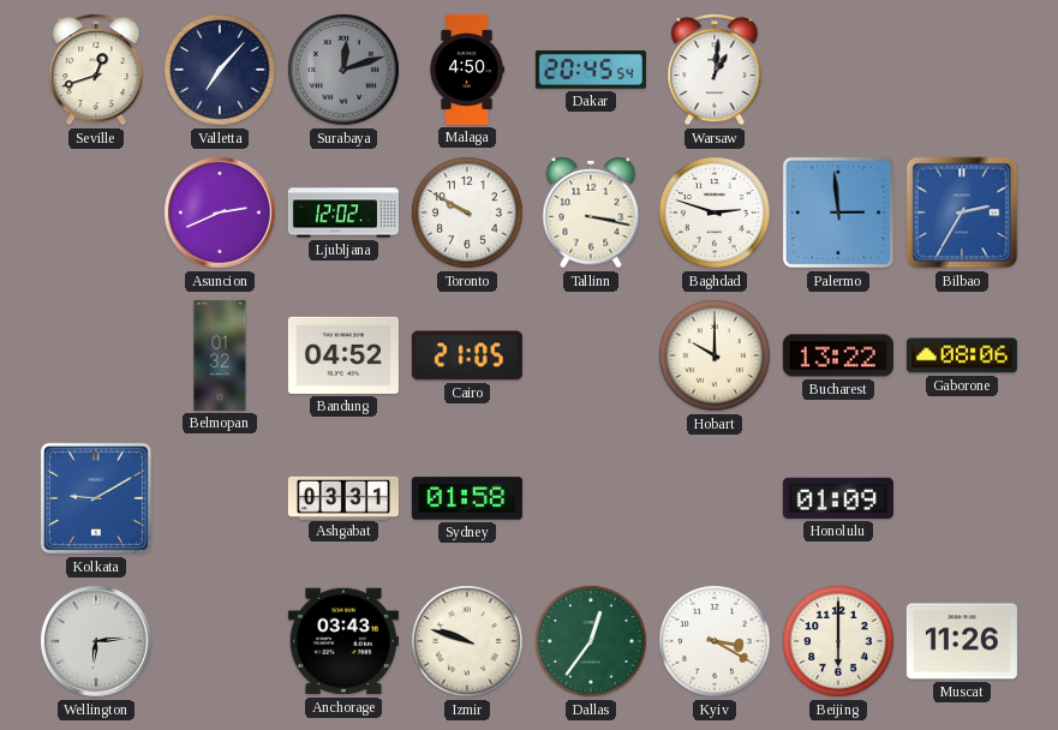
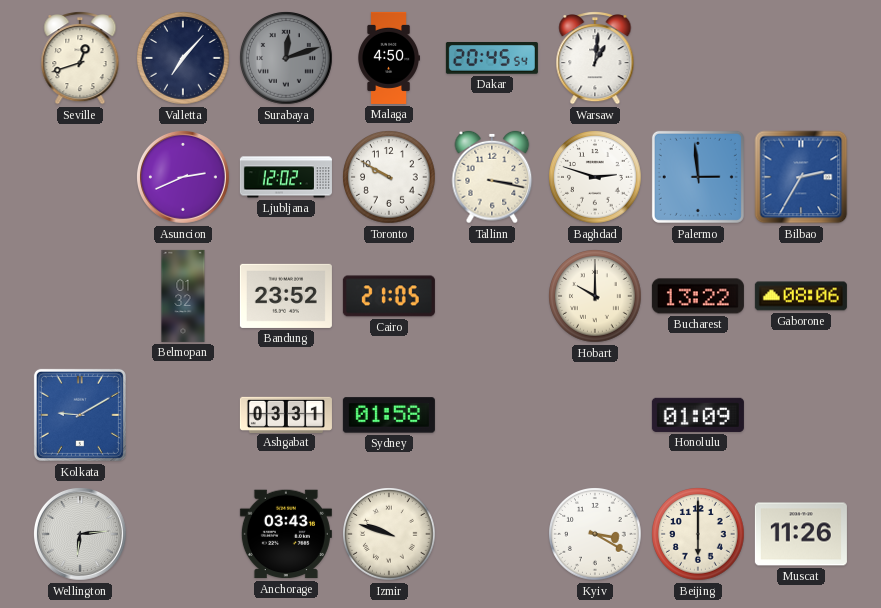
Bandung: 04:52 -> 23:52 (286, 296)
Dallas: 12:36 -> none (591, 641)
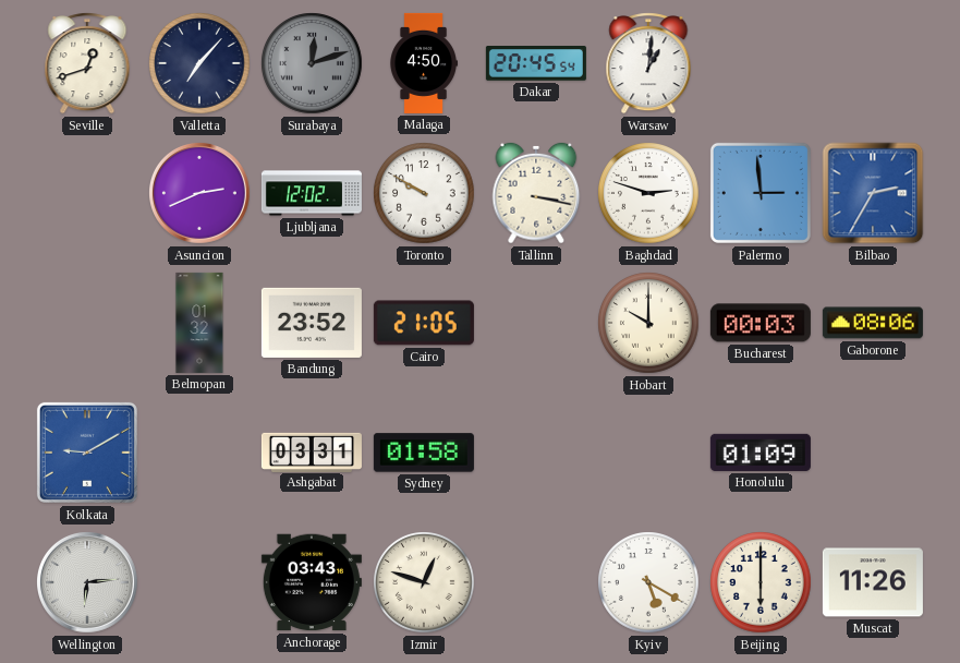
Bucharest: 13:22 -> 00:03 (761, 323)
Izmir: 9:48 -> 12:48 (424, 582)
Kyiv: 3:20 -> 5:20 (648, 582)
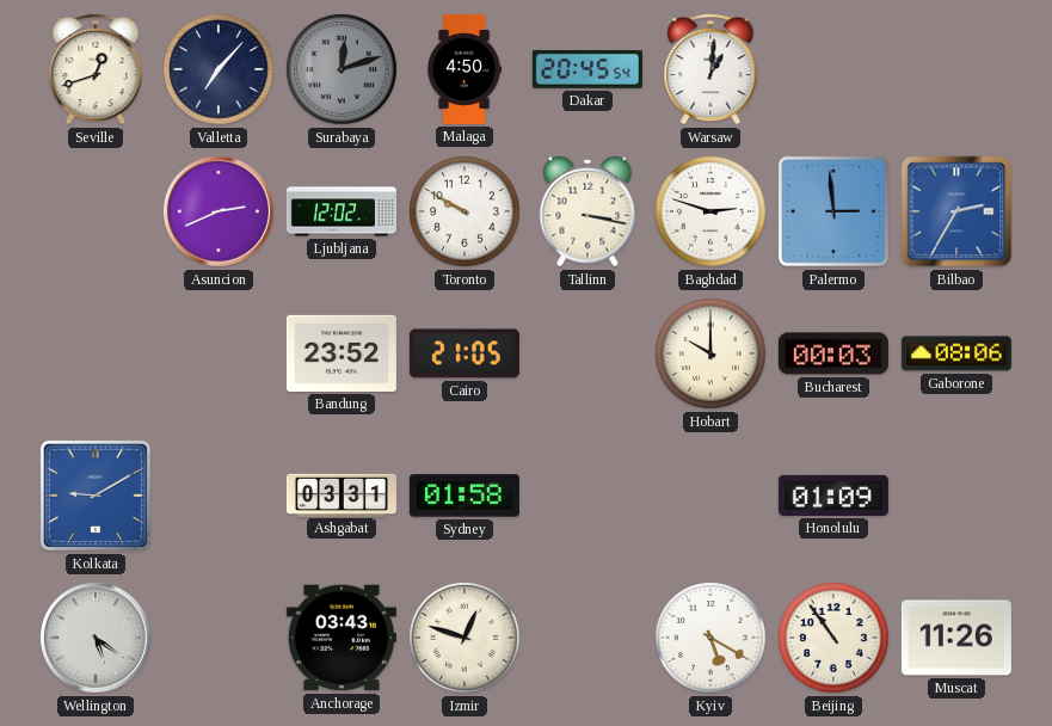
Belmopan: 01:32 -> none (199, 323)
Wellington: 6:14 -> 5:21 (96, 638)
Beijing: 6:00 -> 10:54 (833, 638)
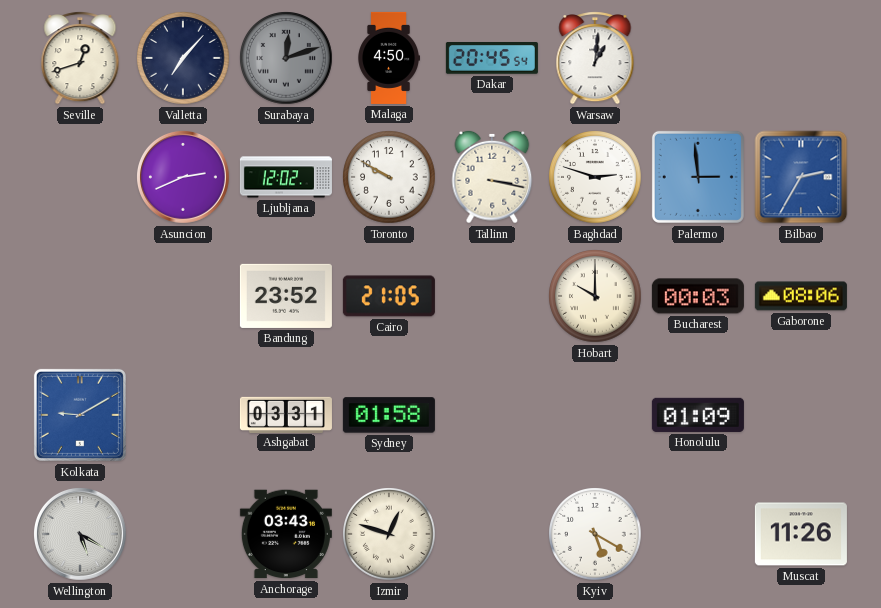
Wellington: 5:21 -> 5:20 (80, 534)
Beijing: 10:54 -> none (833, 638)
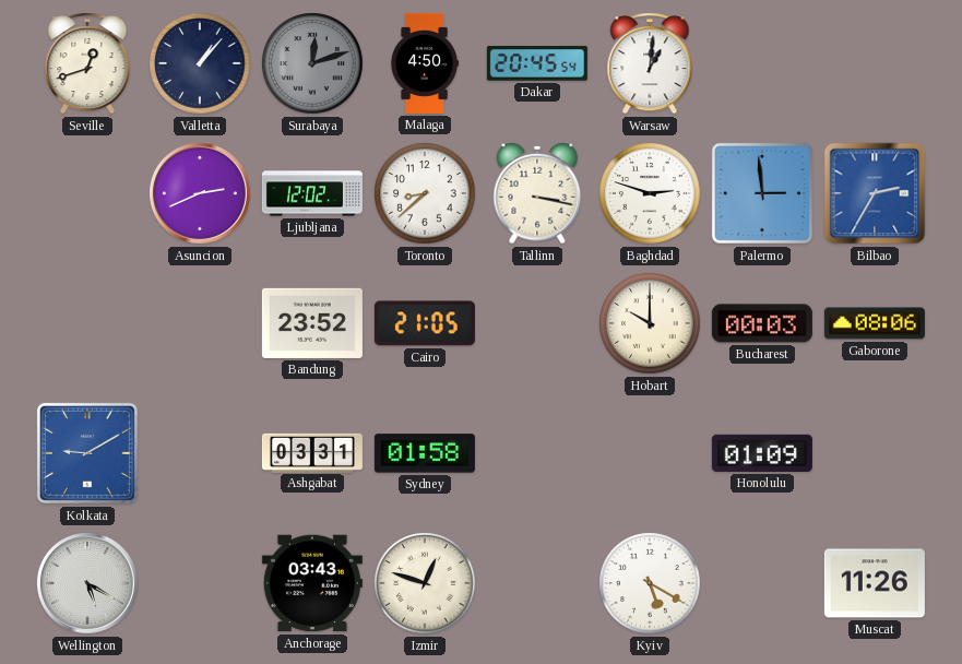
Valletta: 7:07 -> 1:07 (200, 63)
Toronto: 9:50 -> 8:38 (425, 193)
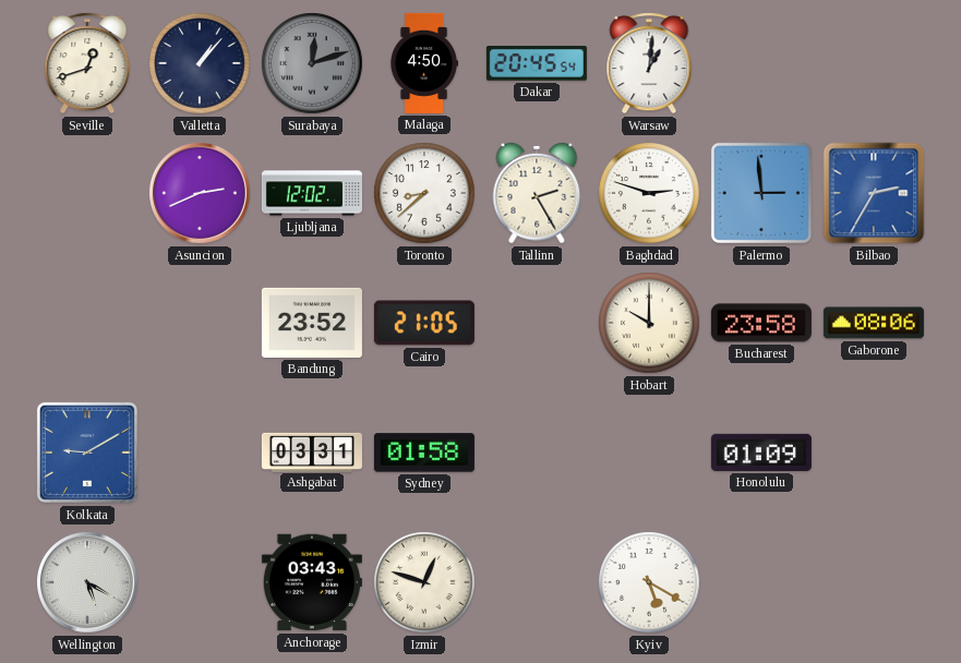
Tallinn: 3:17 -> 2:25 (537, 193)
Bucharest: 00:03 -> 23:58 (761, 323)
Muscat: 11:26 -> none (875, 583)
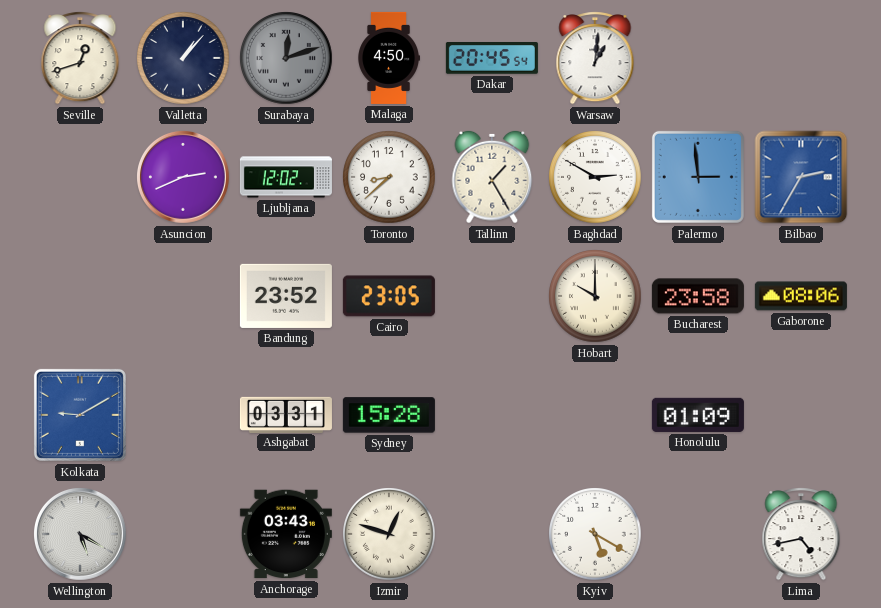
Tallinn: 2:25 -> 1:25 (492, 177)
Baghdad: 2:48 -> 2:50 (595, 177)
Cairo: 21:05 -> 23:05 (389, 296)
Sydney: 01:58 -> 15:28 (389, 415)
Lima: none -> 4:43 (801, 535)
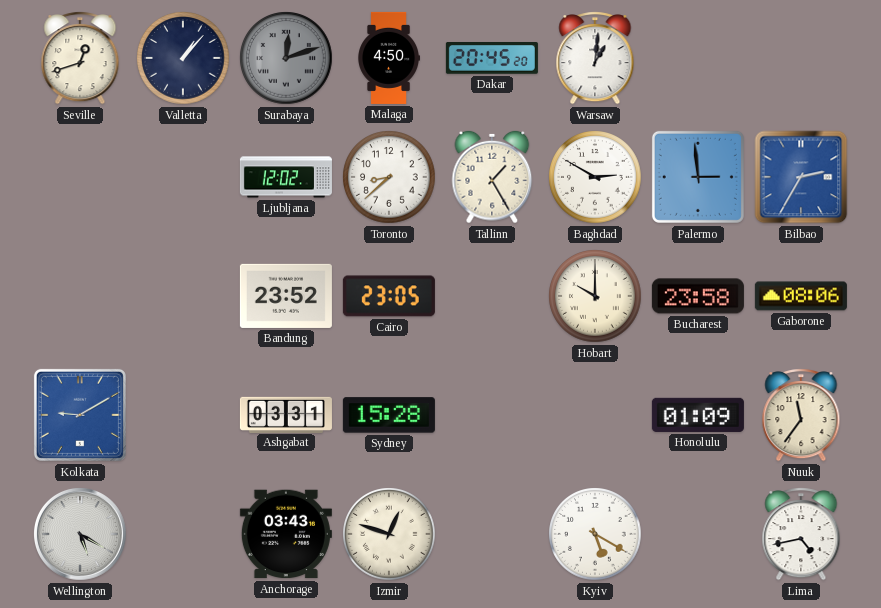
Dakar: 20:45:54 -> 20:45:20 (492, 59)
Asuncion: 2:41 -> none (183, 177)
Nuuk: none -> 11:36 (801, 416)
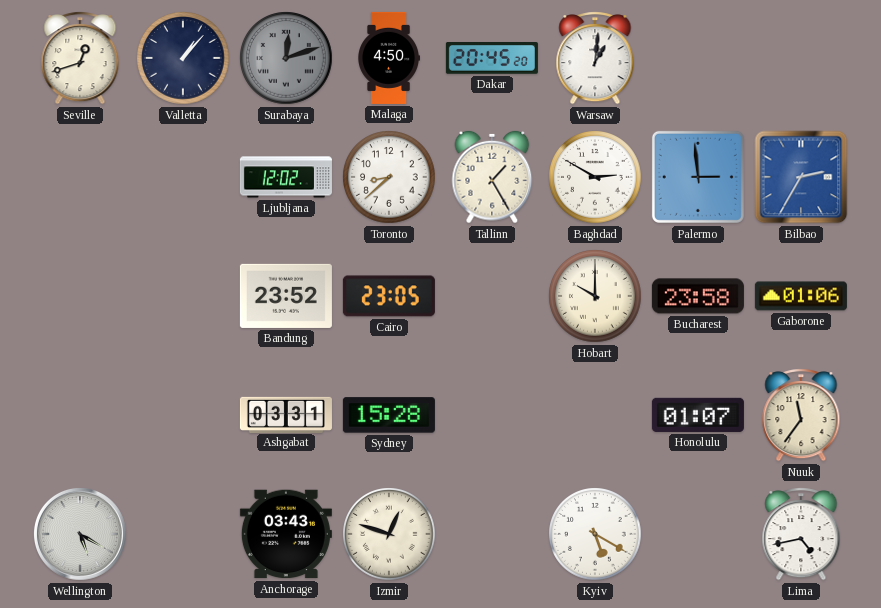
Gaborone: 08:06 -> 01:06 (801, 296)
Kolkata: 9:10 -> none (80, 415)
Honolulu: 01:09 -> 01:07 (698, 415)
